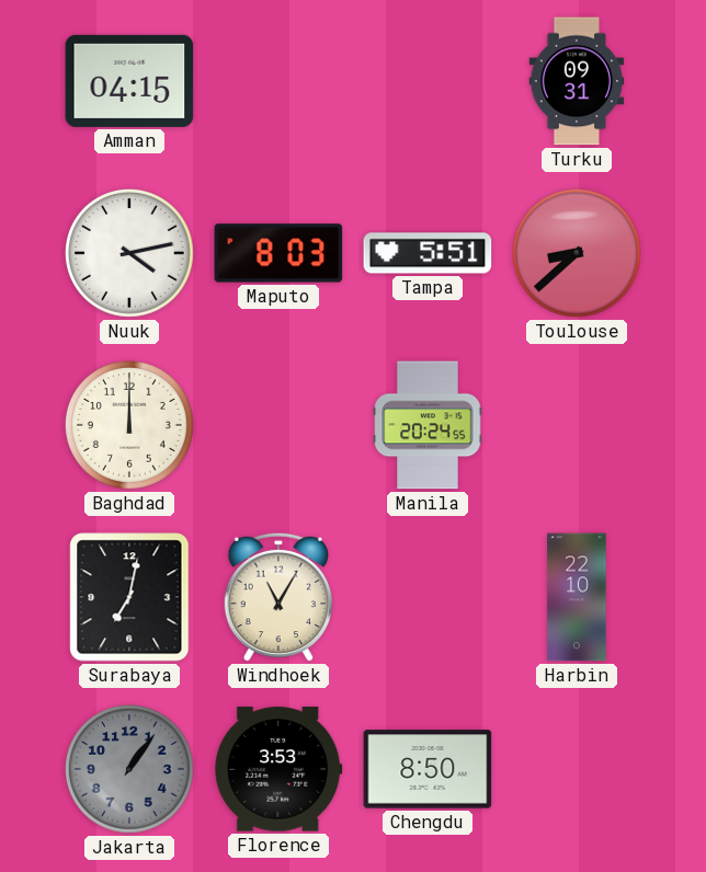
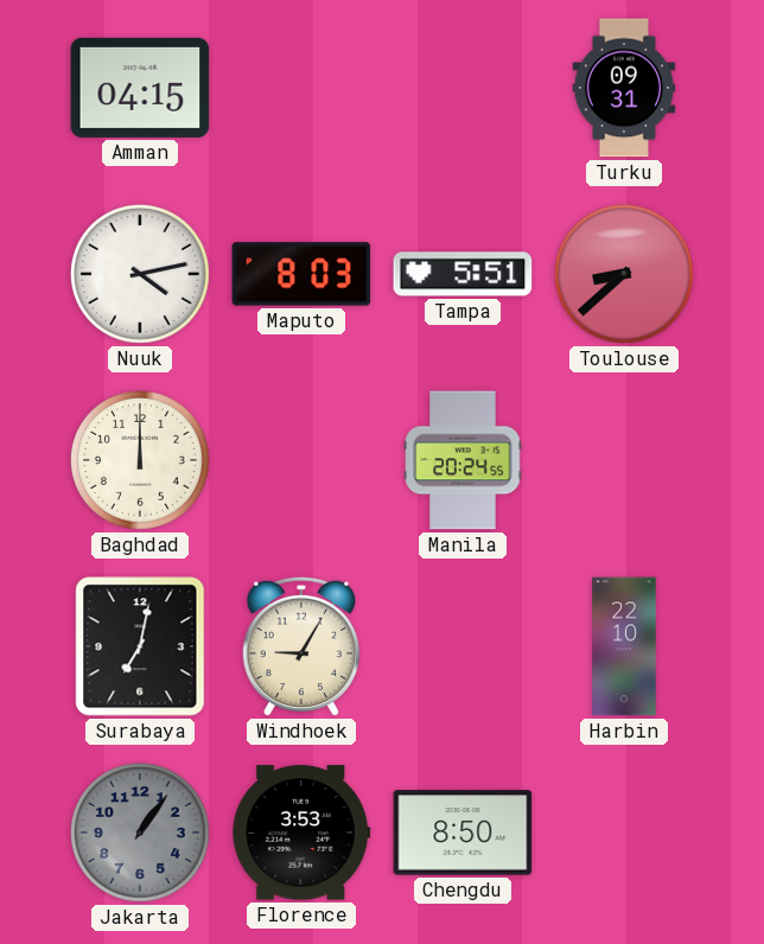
Windhoek: 11:05 -> 9:05 (300, 646)
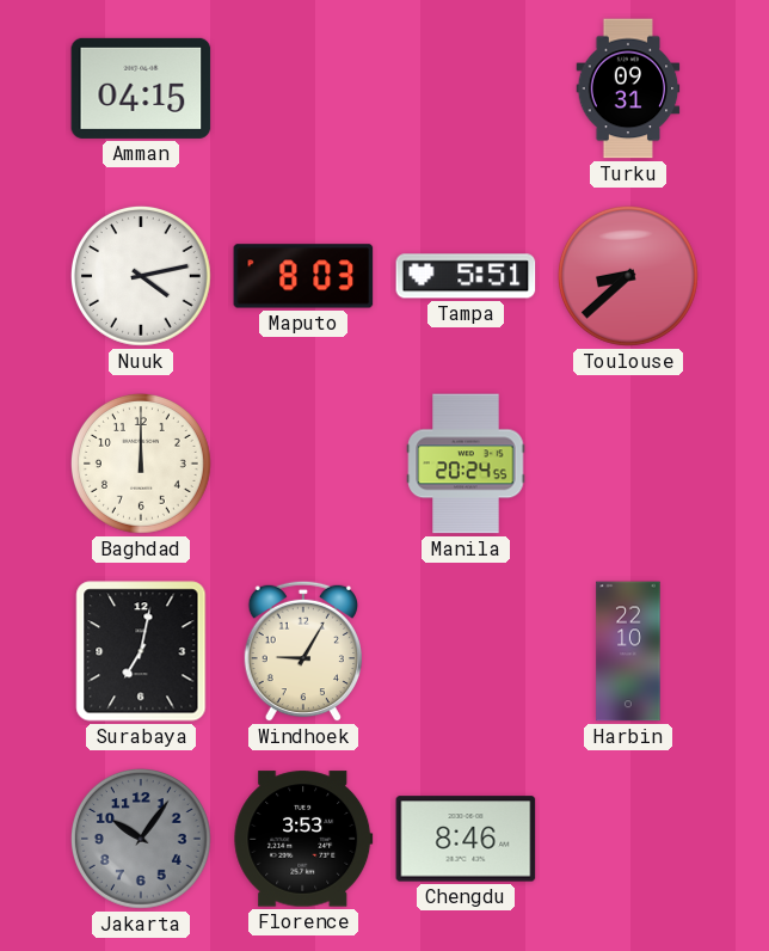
Jakarta: 1:06 -> 10:06 (141, 839)
Chengdu: 8:50 -> 8:46 (466, 839)
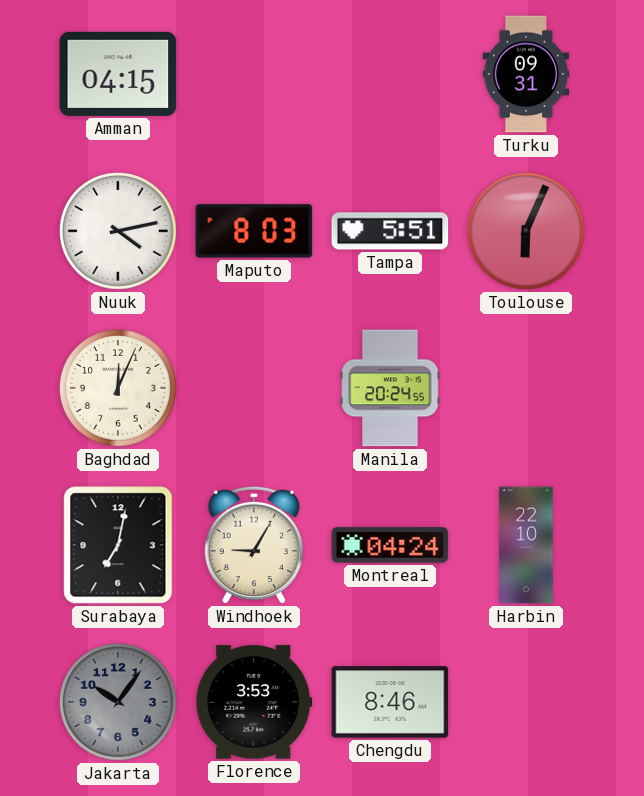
Toulouse: 8:38 -> 6:04 (526, 231)
Baghdad: 12:00 -> 12:04 (118, 388)
Montreal: none -> 04:24 (390, 545)
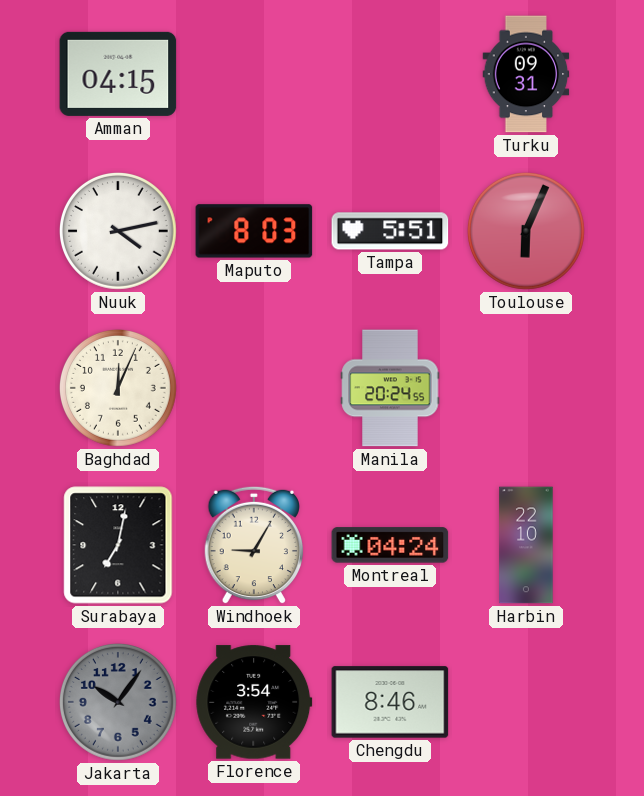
Florence: 3:53 -> 3:54 (254, 702)
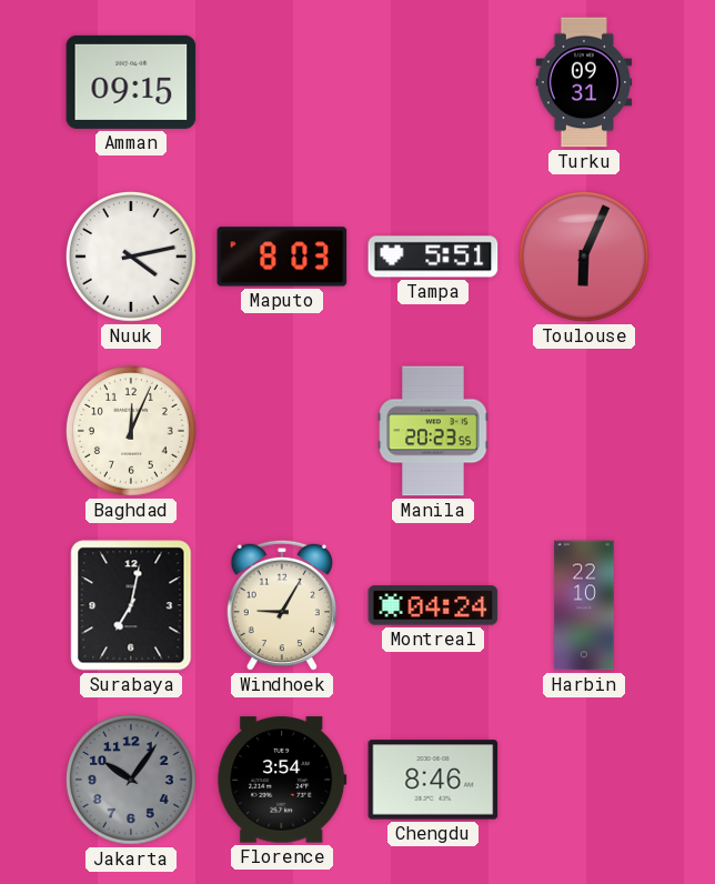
Amman: 04:15 -> 09:15 (131, 82)
Manila: 20:24 -> 20:23 (433, 431)
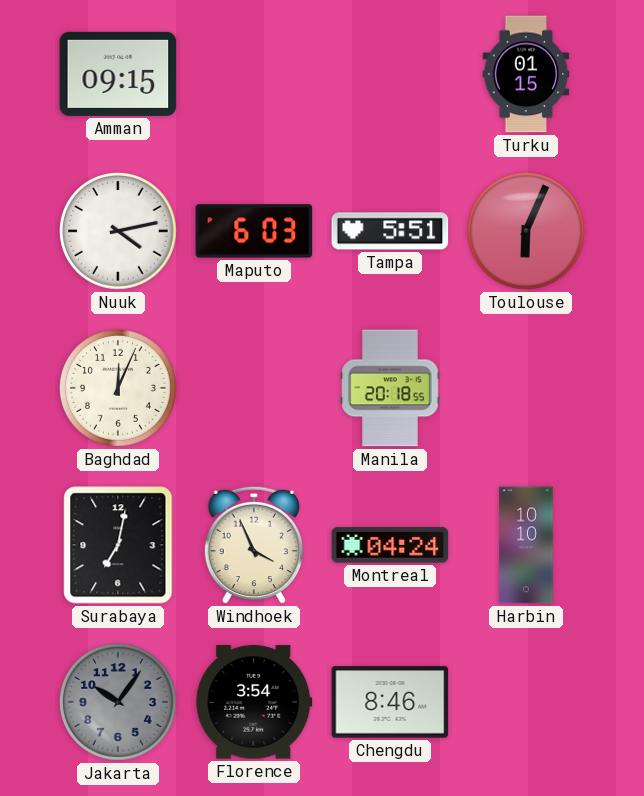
Turku: 09:31 -> 01:15 (526, 74)
Maputo: 8:03 -> 6:03 (254, 231)
Manila: 20:23 -> 20:18 (390, 388)
Windhoek: 9:05 -> 3:56 (253, 545)
Harbin: 22:10 -> 10:10 (526, 545)
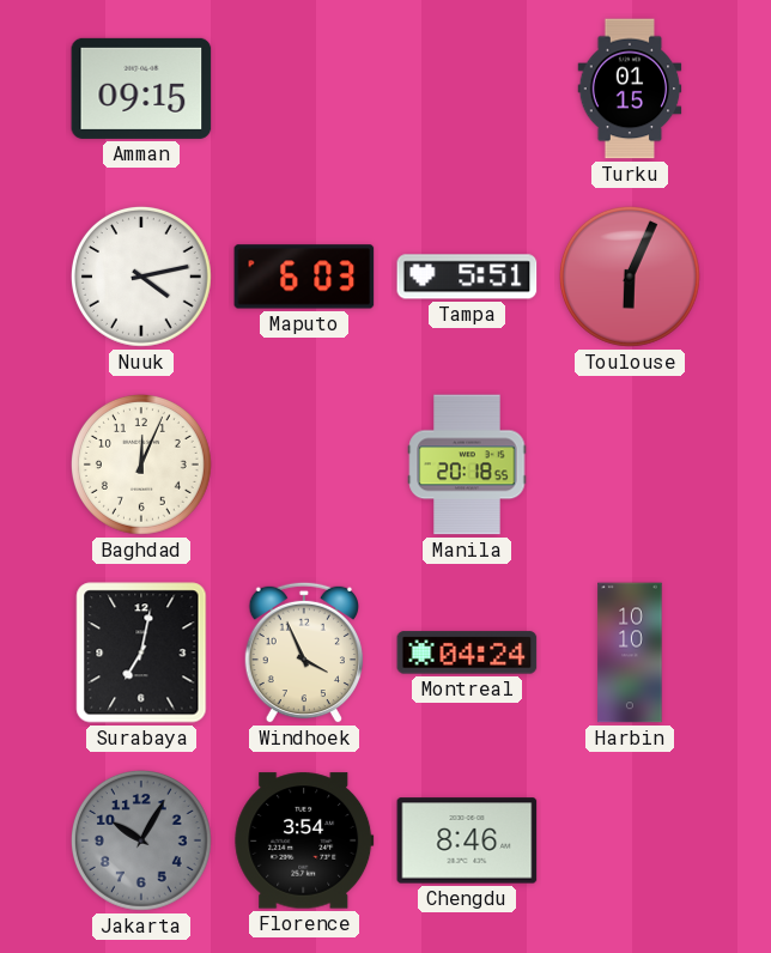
Jakarta: 10:06 -> 10:05 (141, 840)
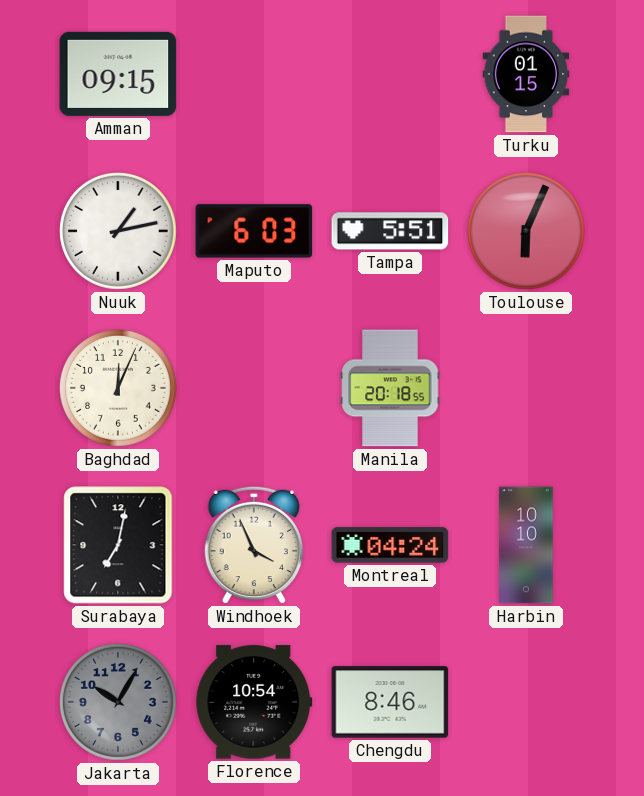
Nuuk: 4:13 -> 1:13 (118, 231)
Florence: 3:54 -> 10:54 (254, 702)
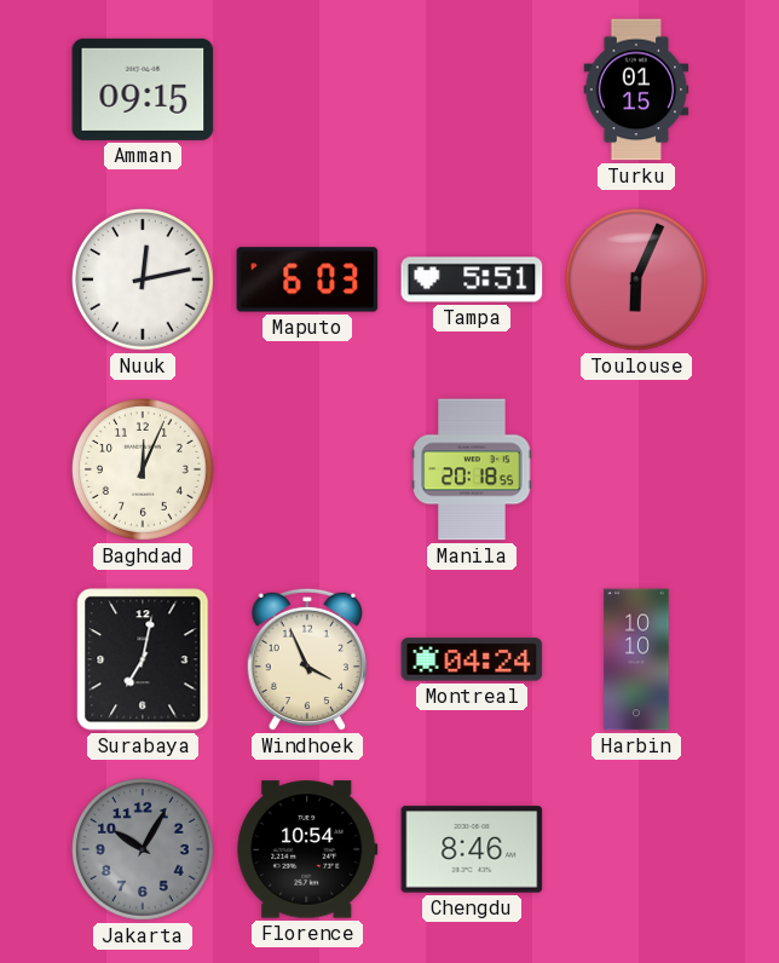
Nuuk: 1:13 -> 12:13 (143, 279)
